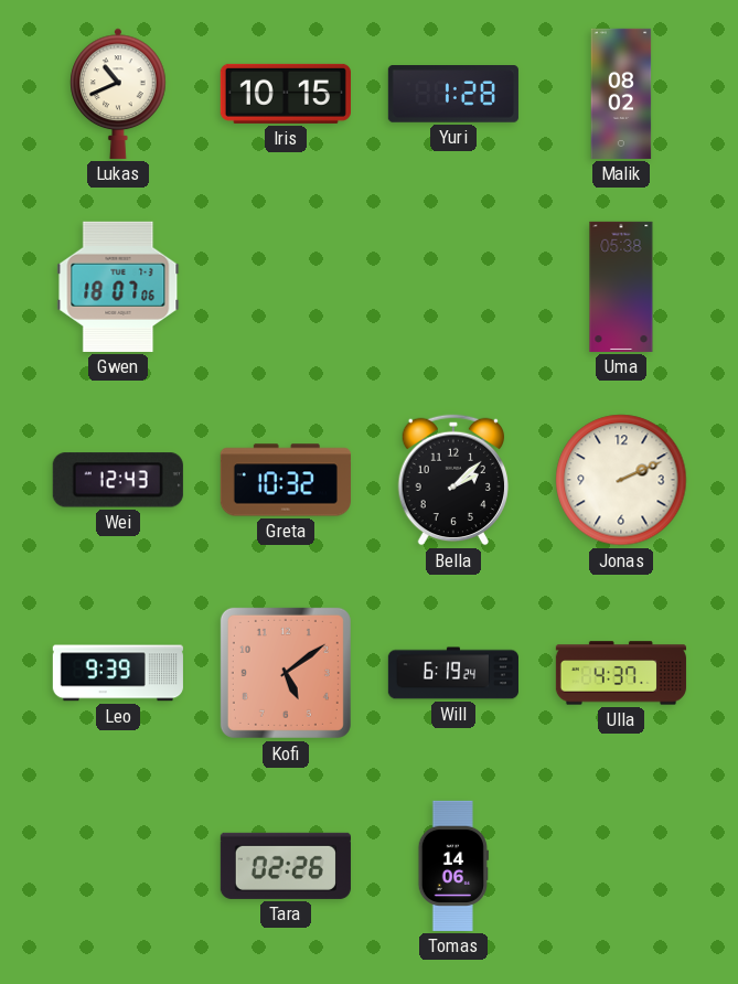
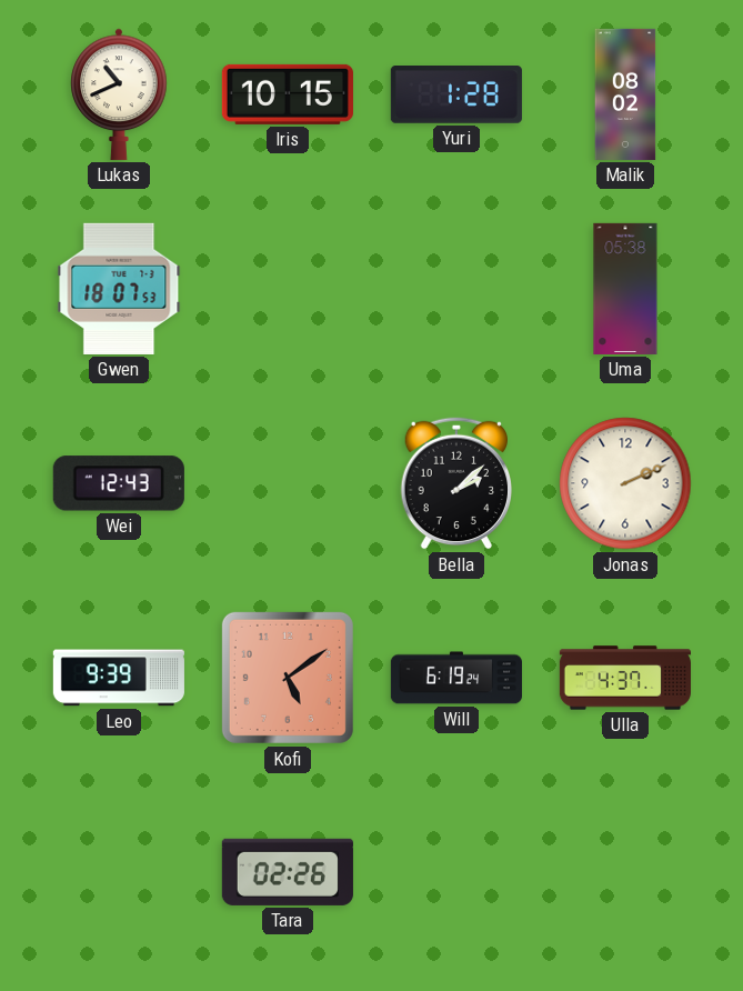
Gwen: 18:07:06 -> 18:07:53 (119, 289)
Greta: 10:32 -> none (286, 480)
Tomas: 14:06 -> none (453, 866)
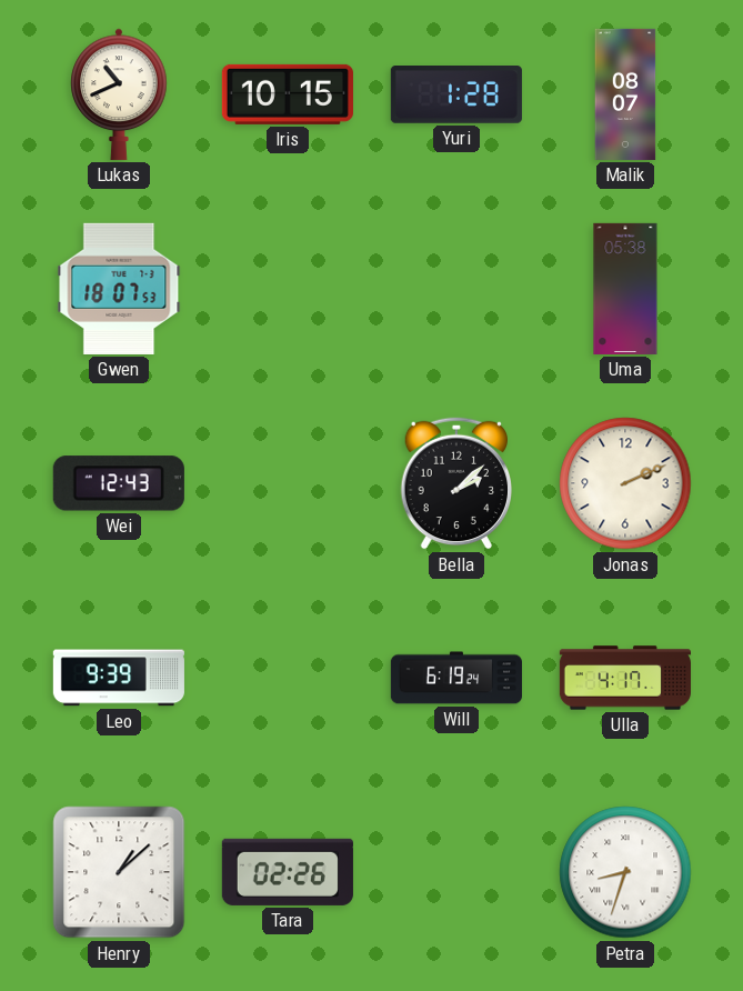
Malik: 08:02 -> 08:07 (625, 94)
Kofi: 5:09 -> none (288, 678)
Ulla: 4:37 -> 4:17 (625, 678)
Henry: none -> 1:08 (119, 872)
Petra: none -> 8:33 (625, 872)
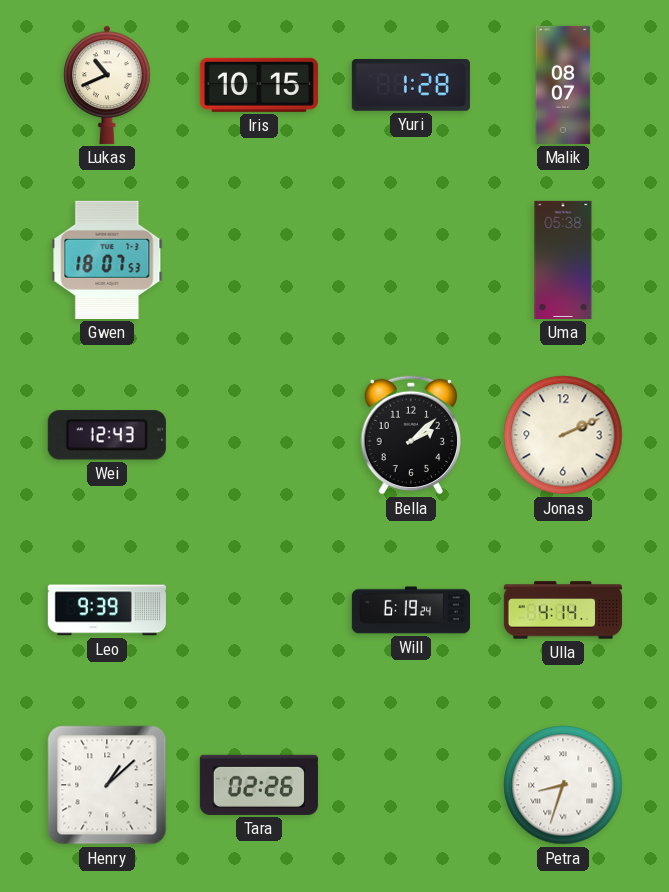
Ulla: 4:17 -> 4:14 (563, 610)
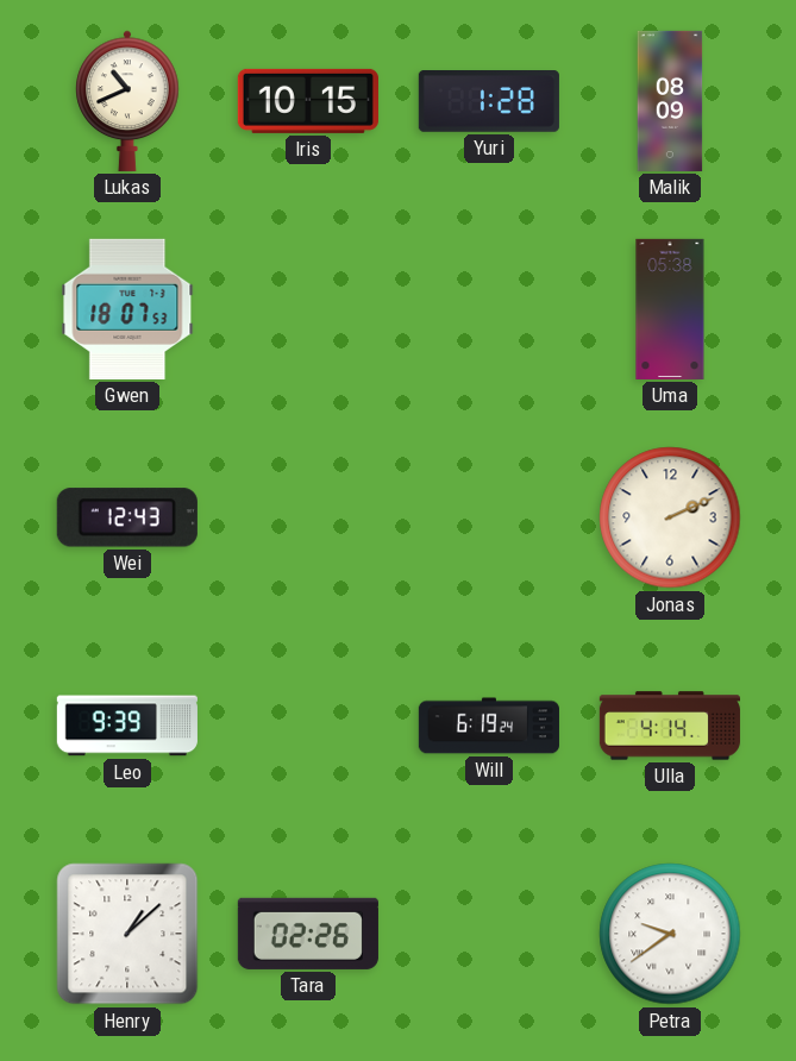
Malik: 08:07 -> 08:09 (670, 101)
Bella: 2:08 -> none (410, 435)
Petra: 8:33 -> 9:39 (670, 934)
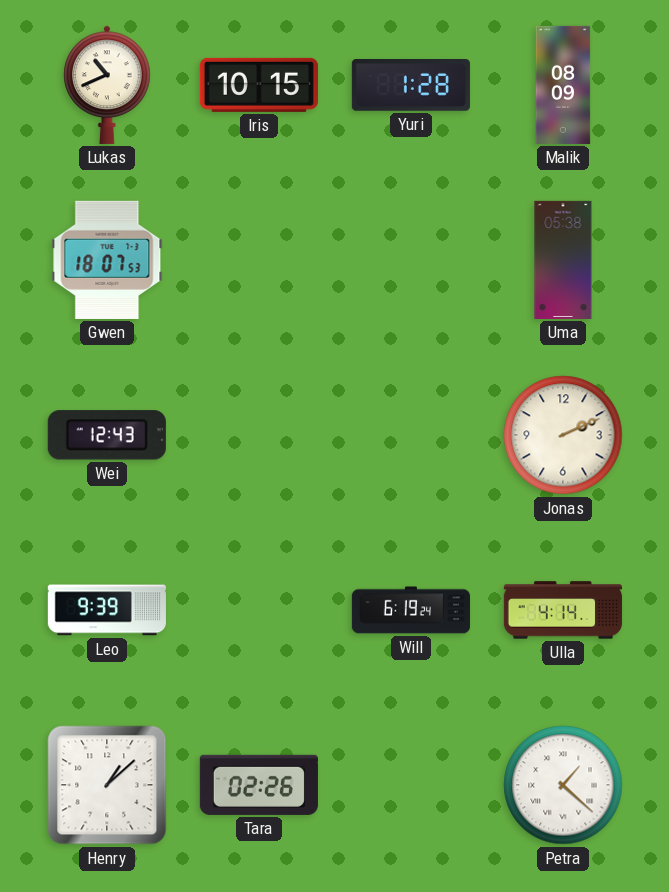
Petra: 9:39 -> 1:22 (563, 785)
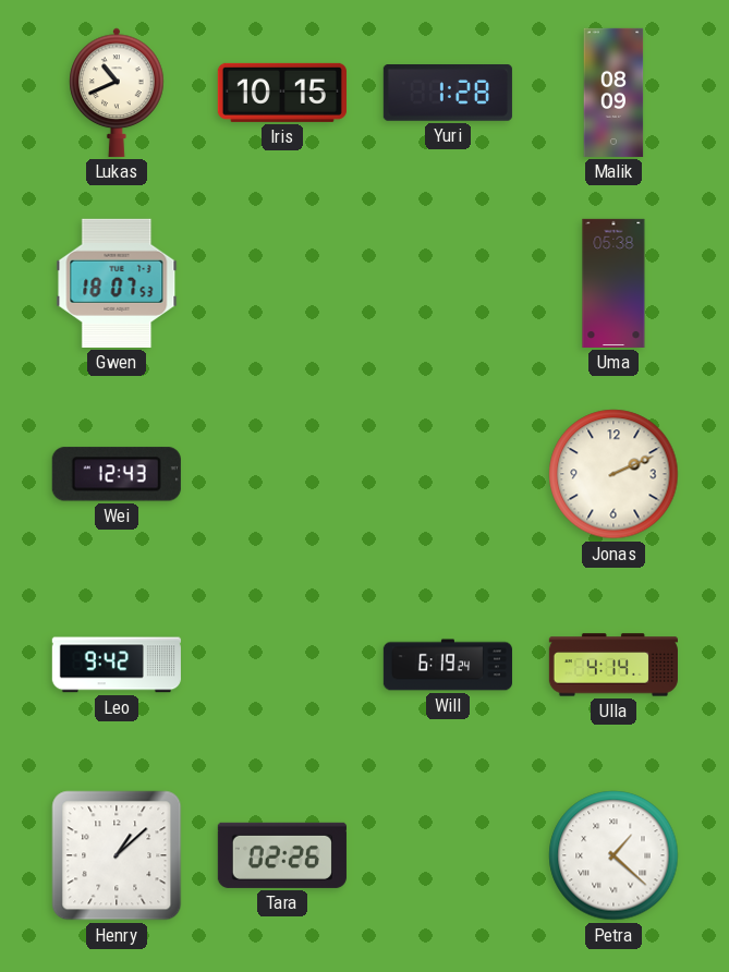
Leo: 9:39 -> 9:42 (117, 665)
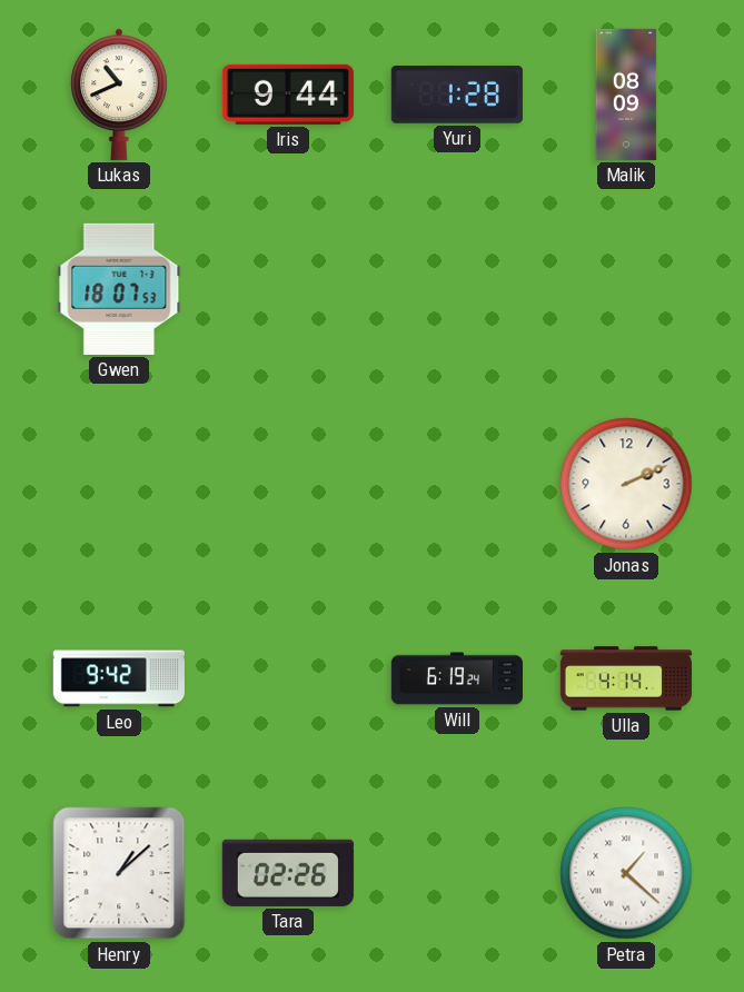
Iris: 10:15 -> 9:44 (288, 95)
Uma: 05:38 -> none (613, 283)
Wei: 12:43 -> none (117, 474)
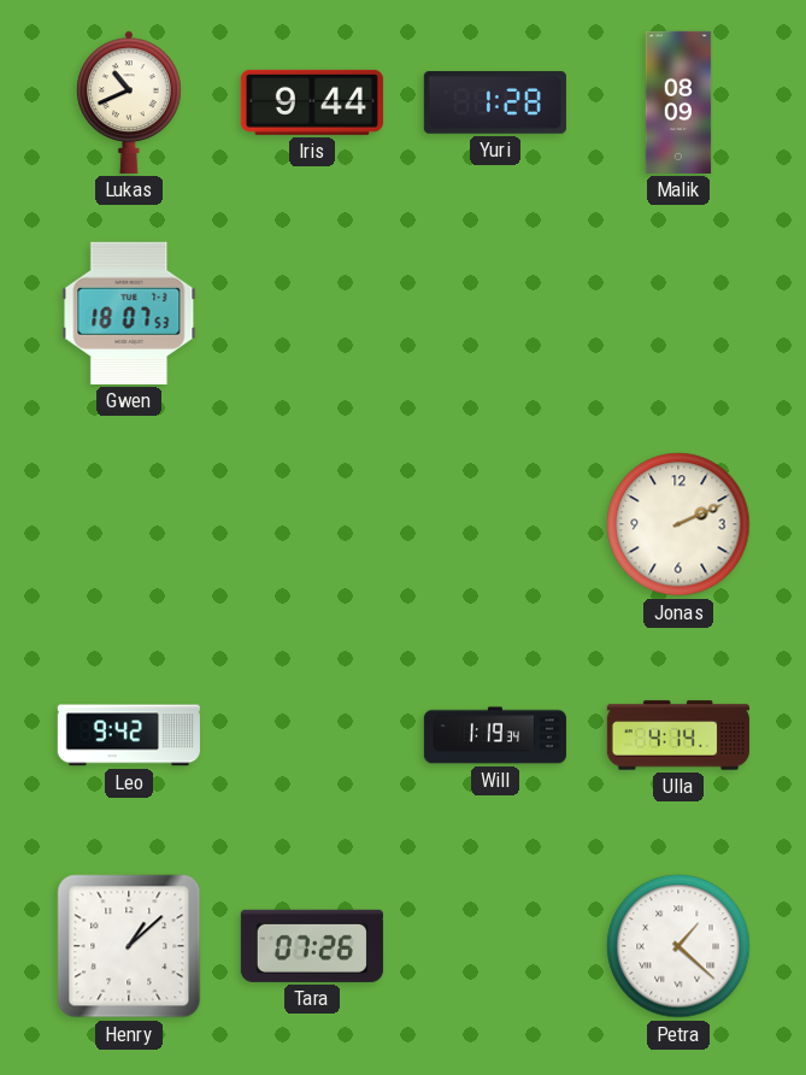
Will: 6:19 -> 1:19 (495, 735)
Tara: 02:26 -> 07:26 (312, 946)
